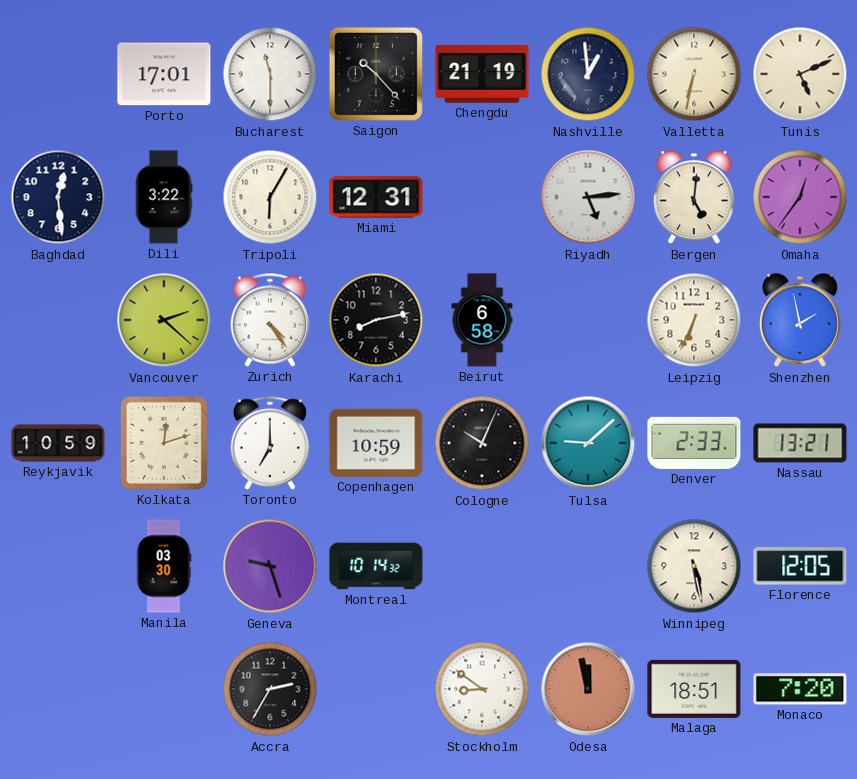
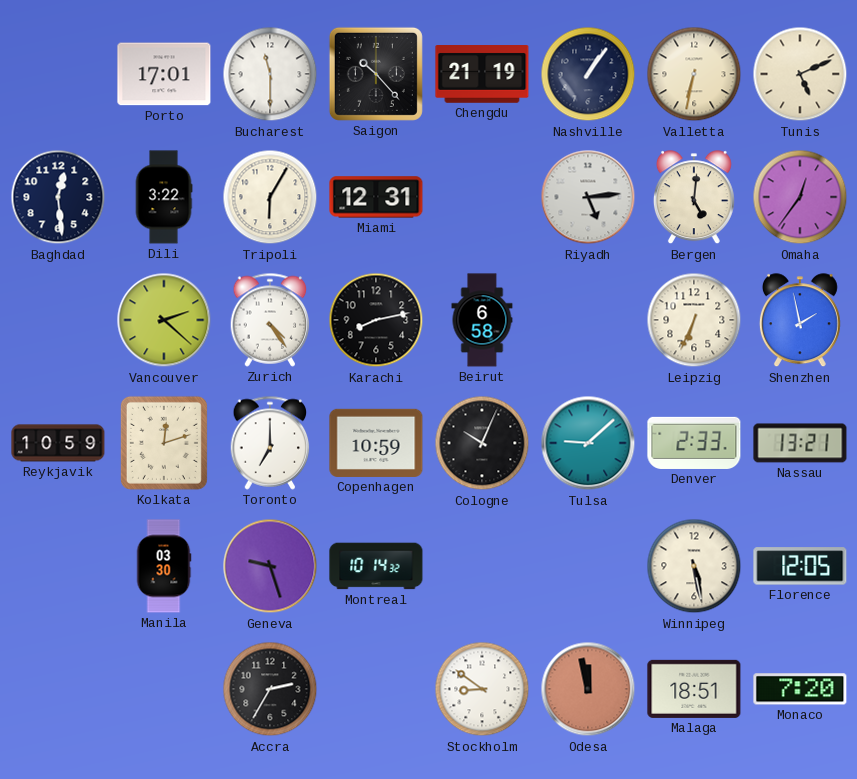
Nashville: 12:59 -> 1:06 (588, 74)
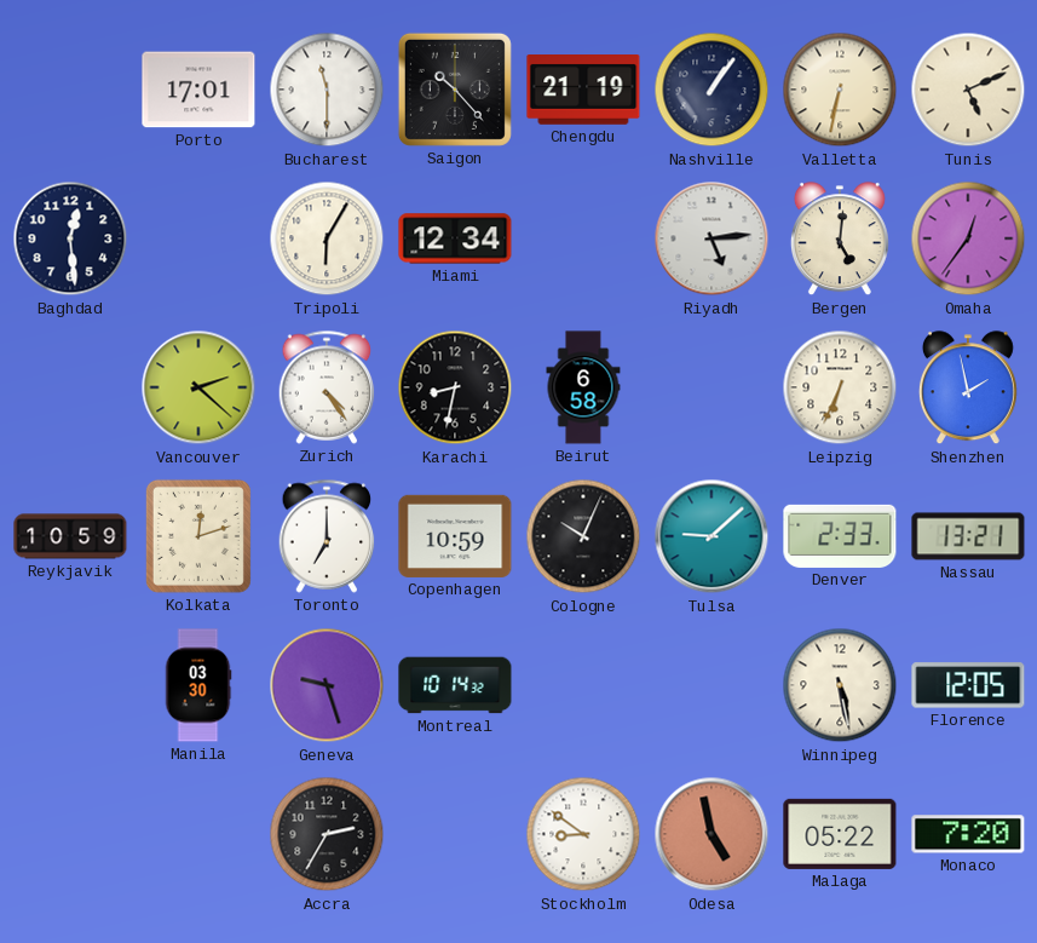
Dili: 3:22 -> none (164, 197)
Miami: 12:31 -> 12:34 (455, 238)
Karachi: 8:13 -> 8:32 (455, 387)
Odesa: 11:58 -> 4:58 (712, 834)
Malaga: 18:51 -> 05:22 (840, 834)
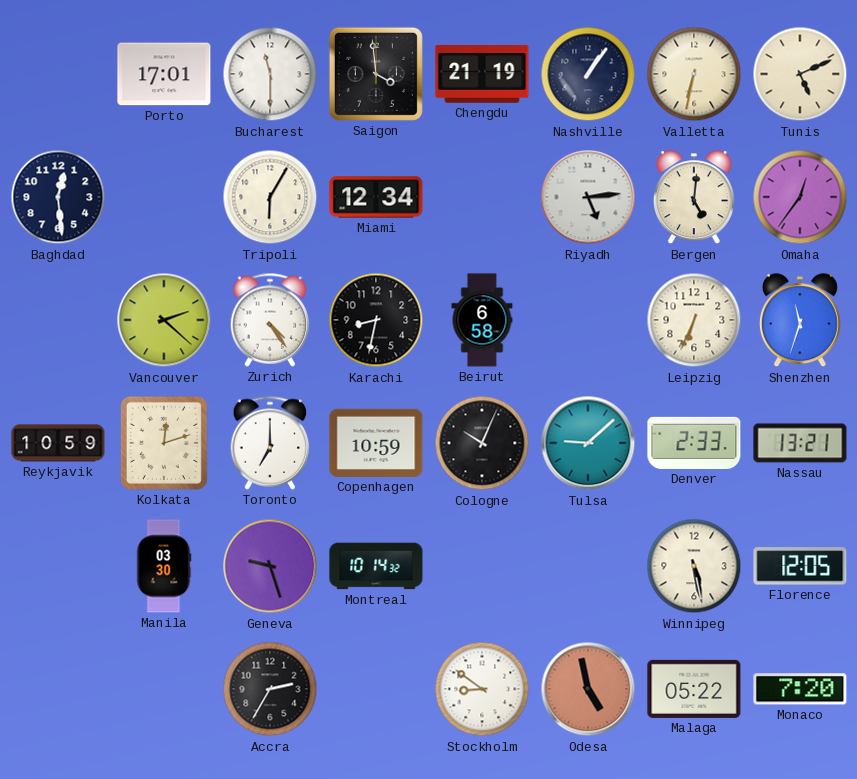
Saigon: 10:23 -> 3:59 (376, 74)
Shenzhen: 1:58 -> 11:33 (800, 321)
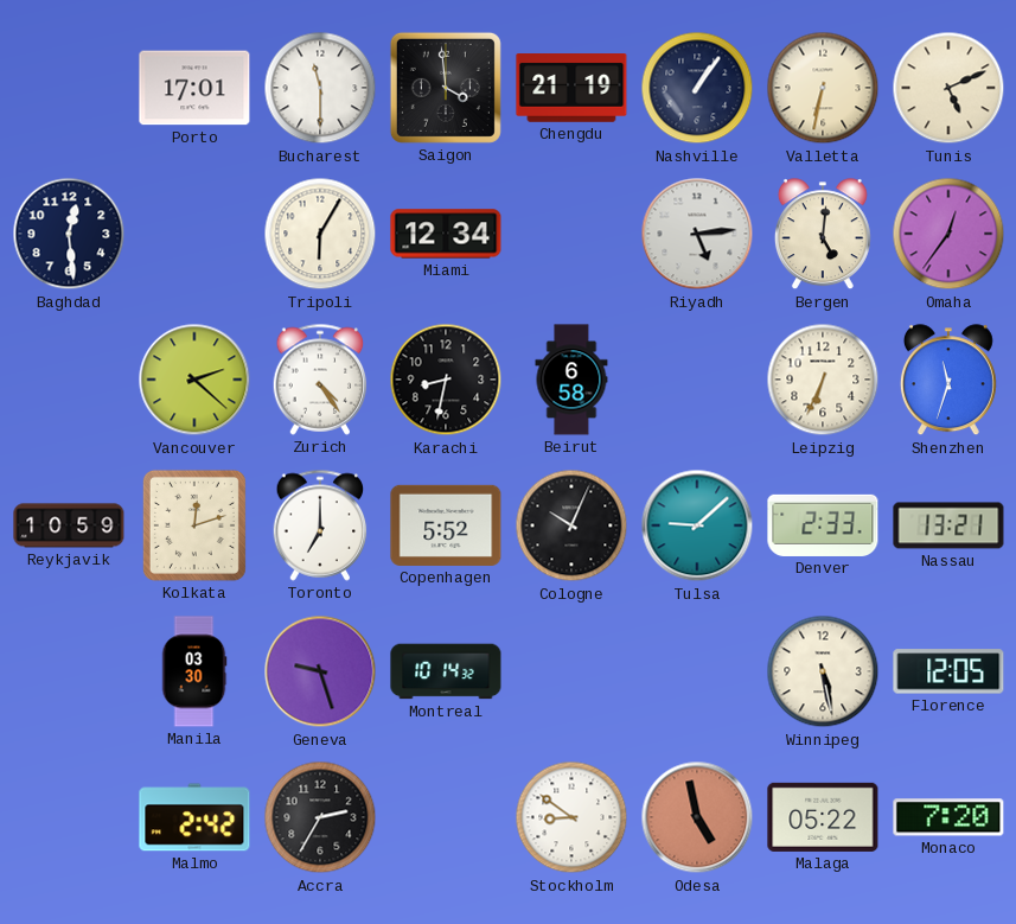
Copenhagen: 10:59 -> 5:52 (446, 525)
Malmo: none -> 2:42 (194, 817)
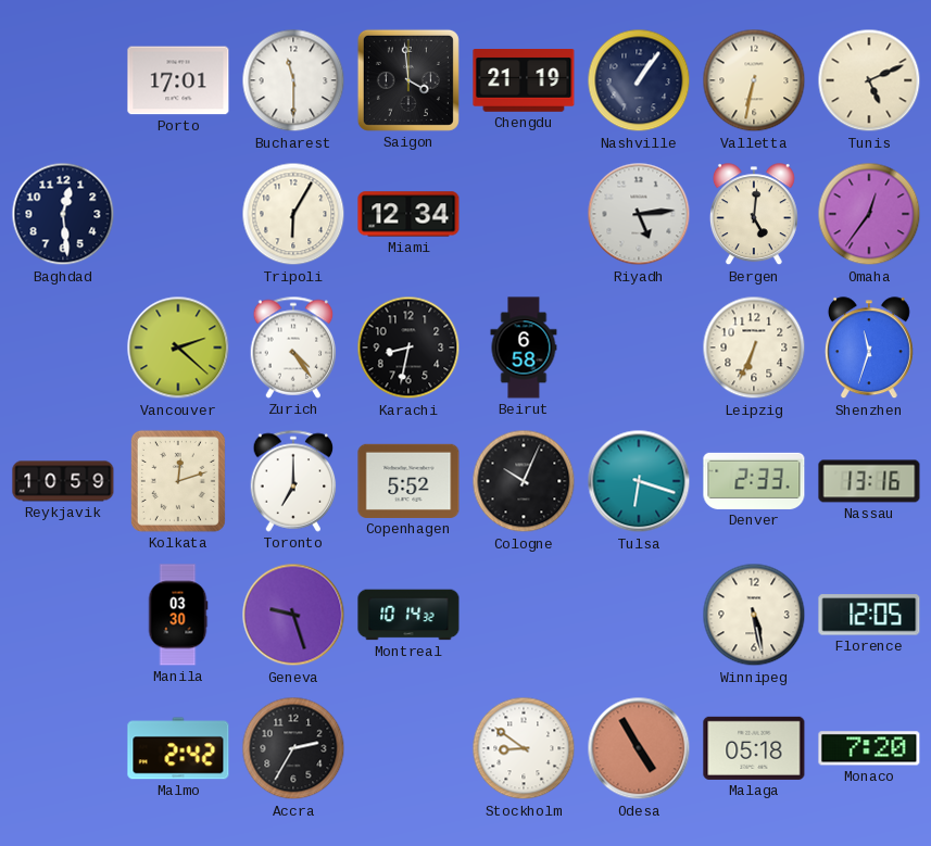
Tulsa: 9:08 -> 6:18 (639, 481)
Nassau: 13:21 -> 13:16 (869, 481)
Odesa: 4:58 -> 4:55 (639, 748)
Malaga: 05:22 -> 05:18 (754, 748)
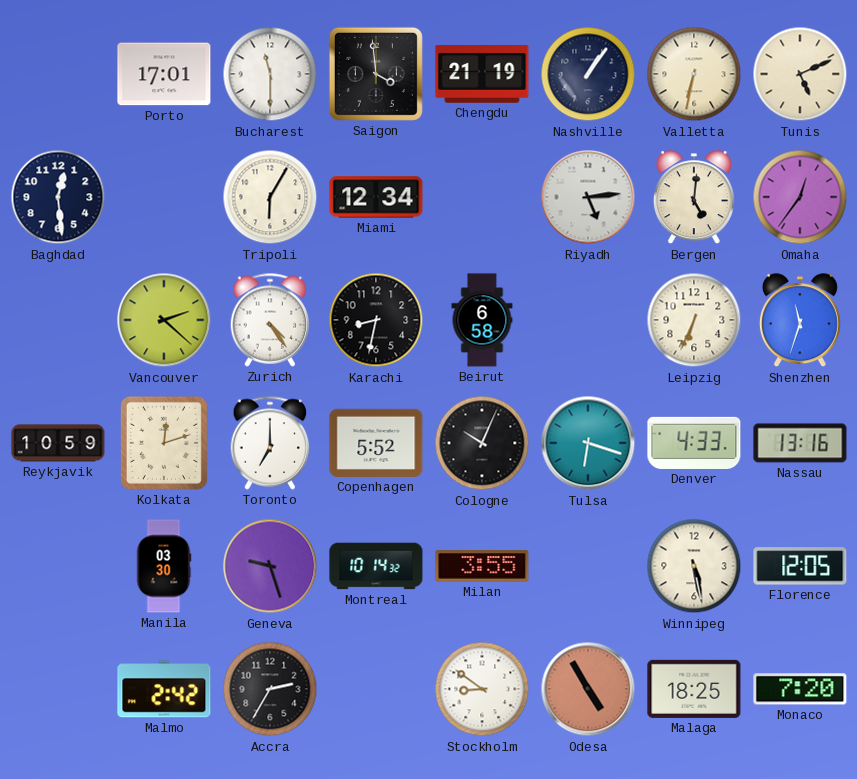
Denver: 2:33 -> 4:33 (694, 443)
Milan: none -> 3:55 (482, 566)
Malaga: 05:18 -> 18:25 (694, 689)
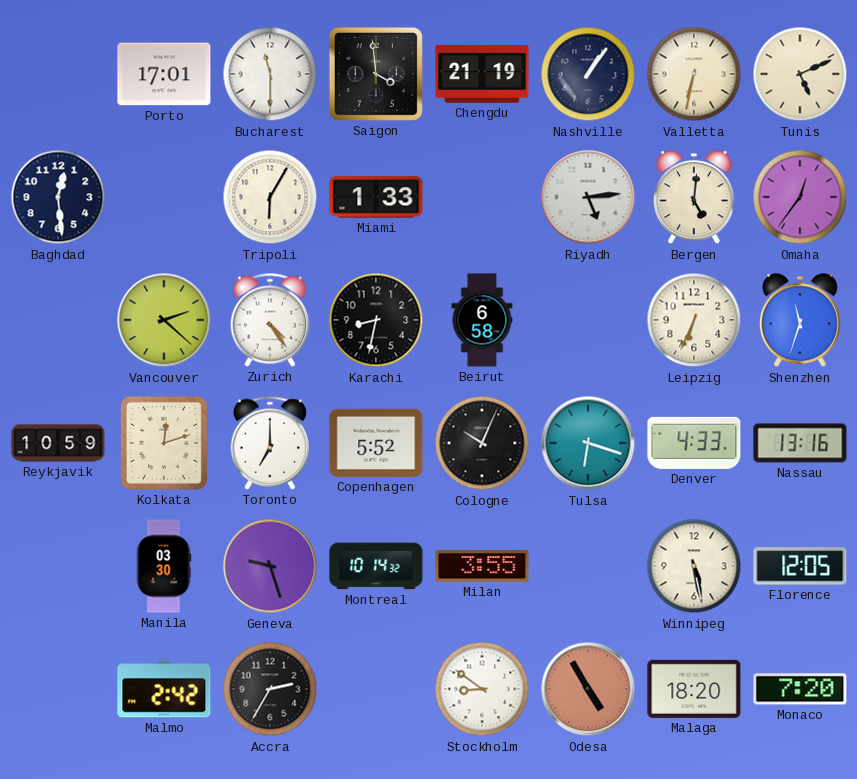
Miami: 12:34 -> 1:33 (376, 197)
Malaga: 18:25 -> 18:20 (694, 689)
